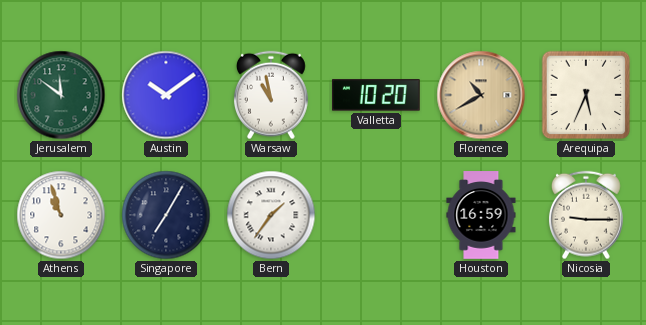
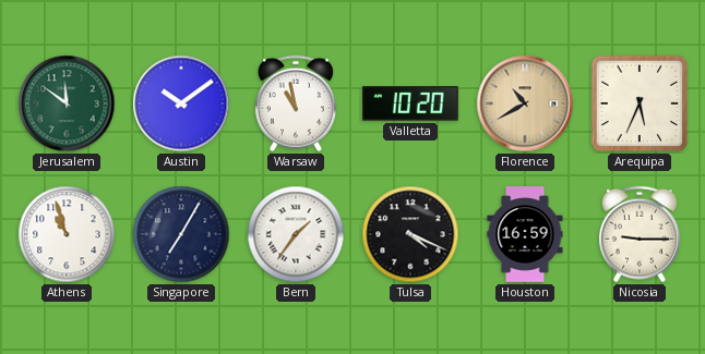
Tulsa: none -> 4:19 (410, 234)
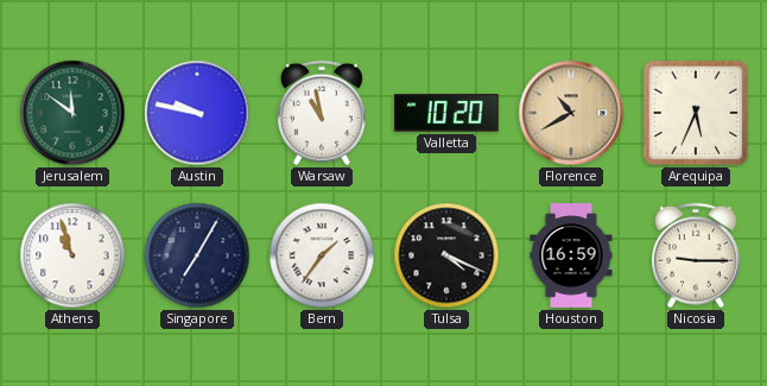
Austin: 10:09 -> 9:47 (197, 113)
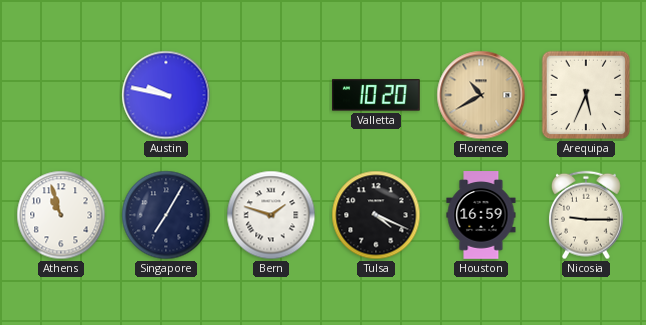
Jerusalem: 11:51 -> none (72, 113)
Warsaw: 10:58 -> none (322, 113)
Bern: 1:36 -> 1:48 (271, 215)
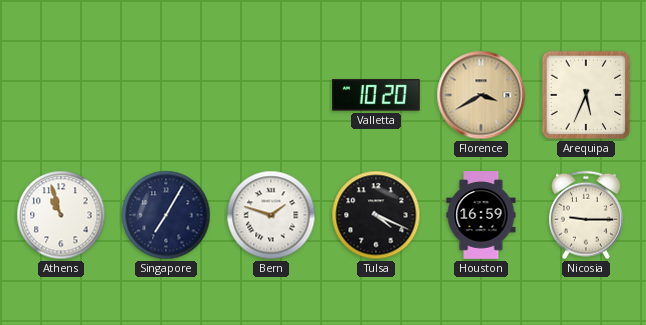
Austin: 9:47 -> none (166, 95)
Florence: 10:40 -> 3:40 (481, 95)
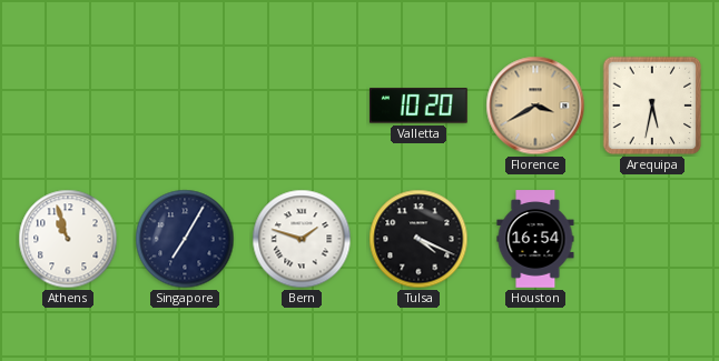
Arequipa: 5:34 -> 5:32 (652, 106)
Houston: 16:59 -> 16:54 (535, 239)
Nicosia: 9:15 -> none (586, 215)
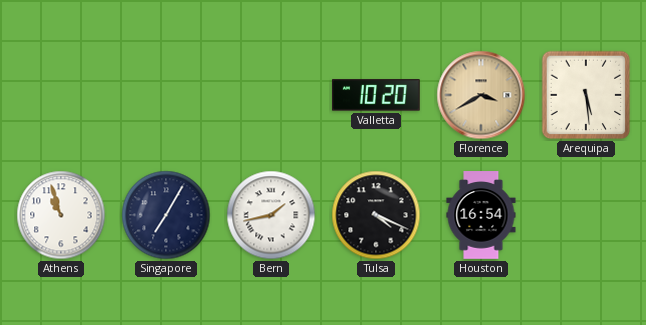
Arequipa: 5:32 -> 5:29 (586, 95)
Bern: 1:48 -> 1:43 (271, 215)
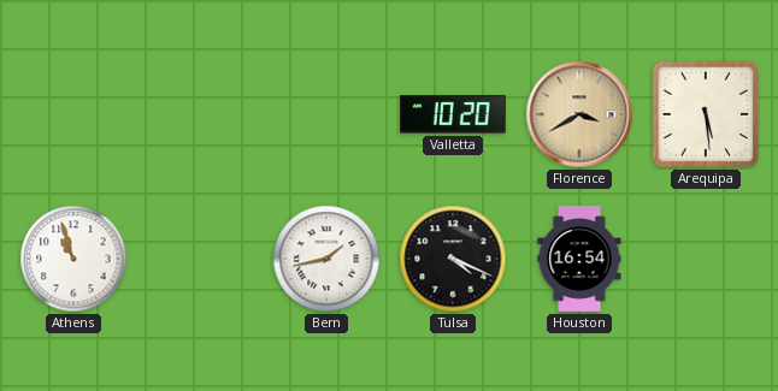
Singapore: 7:05 -> none (166, 215)
